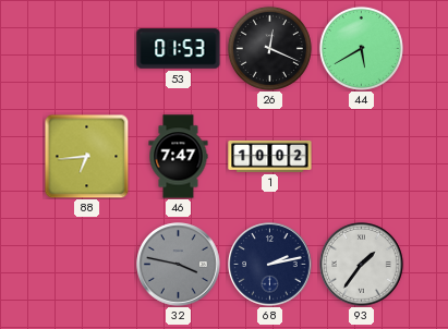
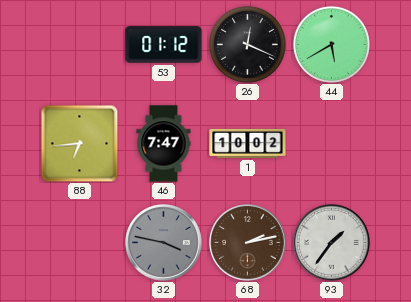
53: 01:53 -> 01:12 (164, 45)
68 dial: navy -> brown (248, 243)
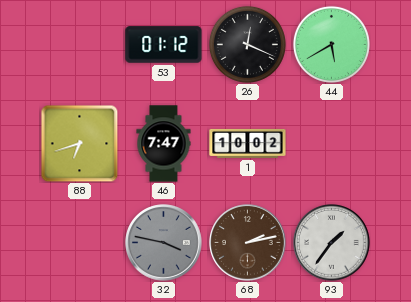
88: 6:44 -> 6:42 (79, 143)
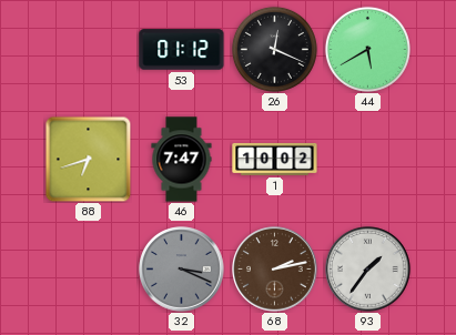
32: 3:47 -> 3:19 (182, 270)
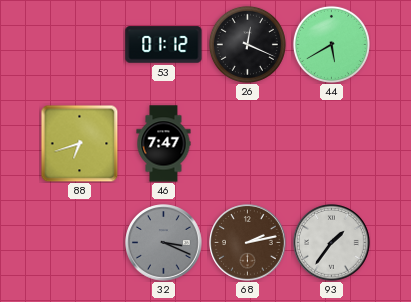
1: 10:02 -> none (275, 159)
